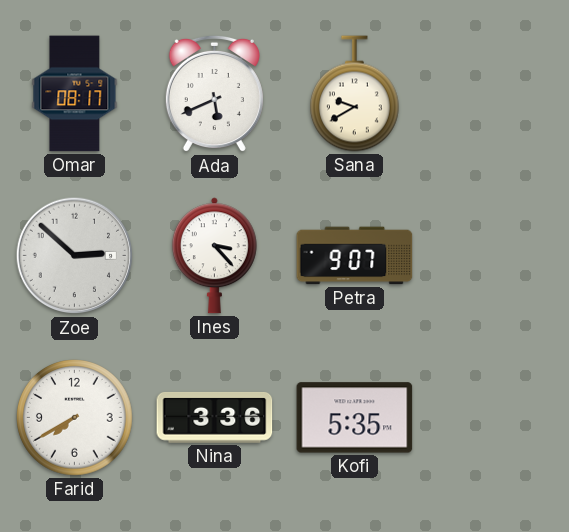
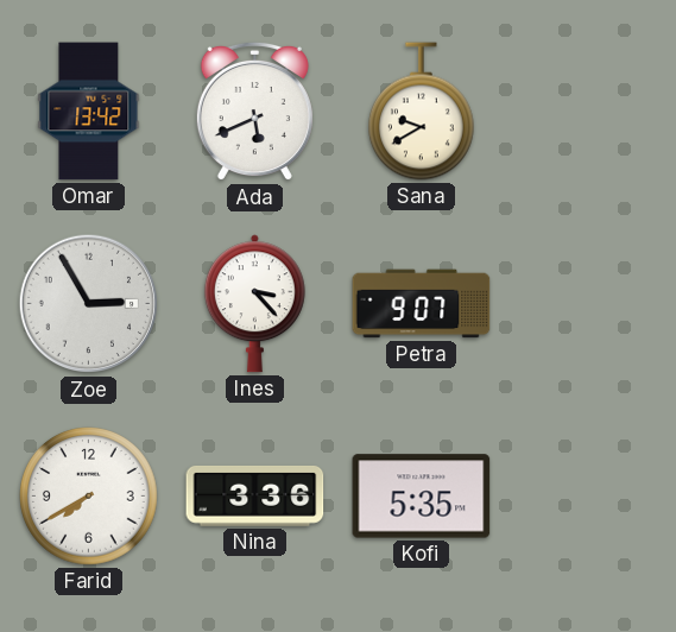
Omar: 08:17 -> 13:42 (89, 112)
Zoe: 2:52 -> 2:55 (89, 304)
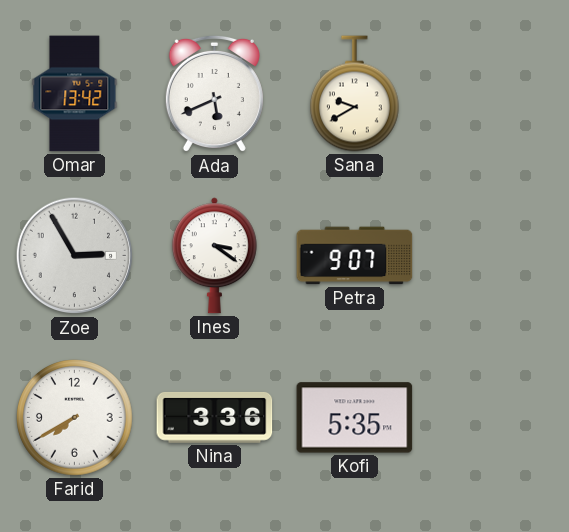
Ines: 3:23 -> 3:21 (214, 256)
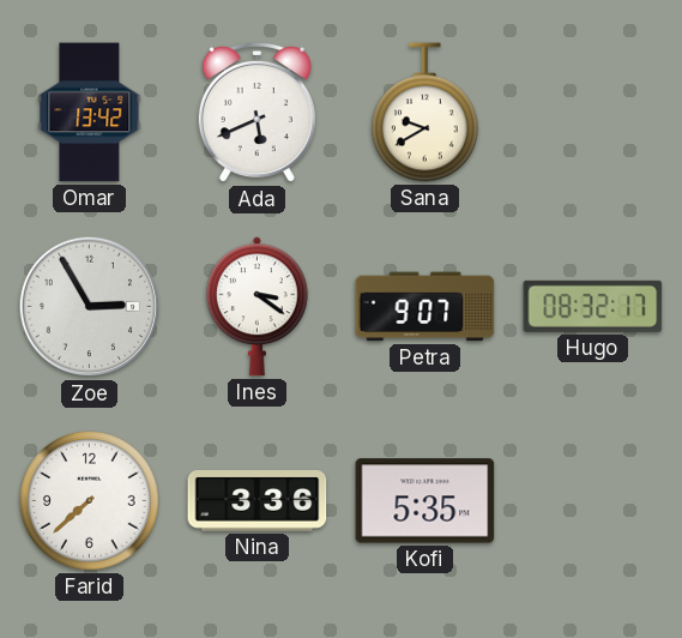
Hugo: none -> 08:32 (593, 306)
Farid: 7:40 -> 7:38 (90, 501)
